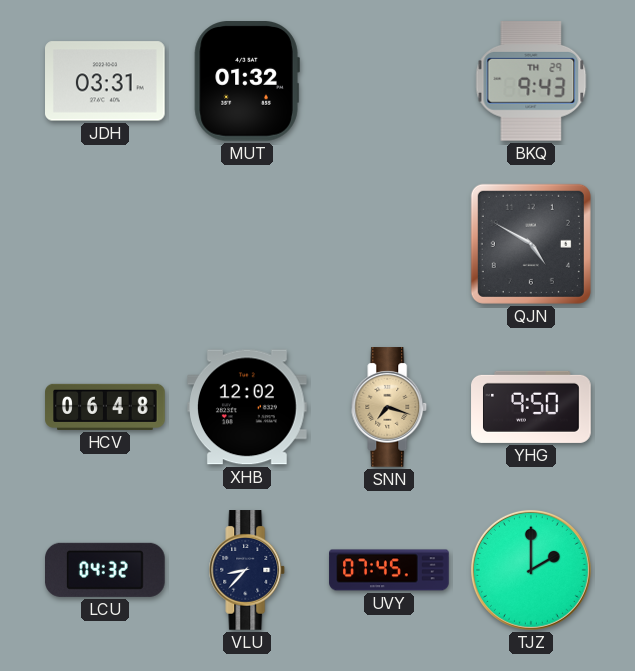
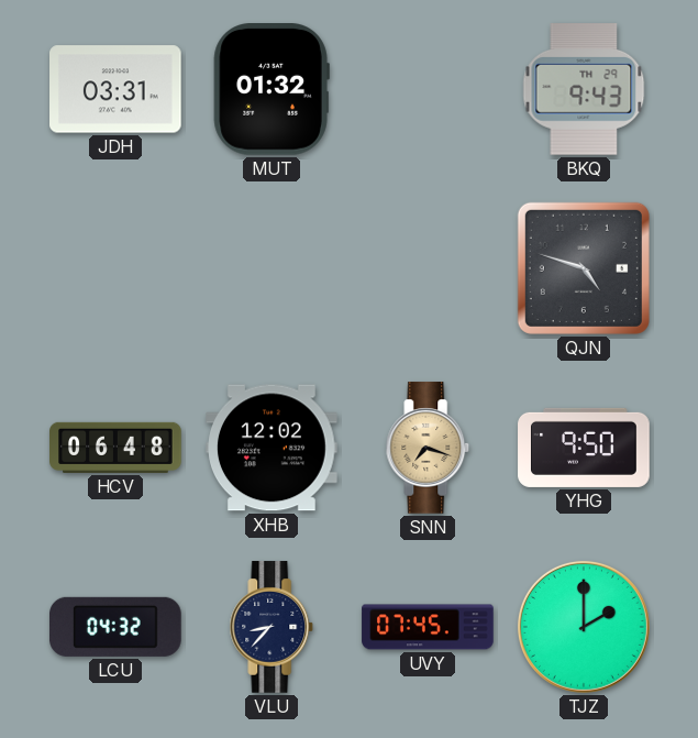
QJN: 4:50 -> 4:48 (584, 268)
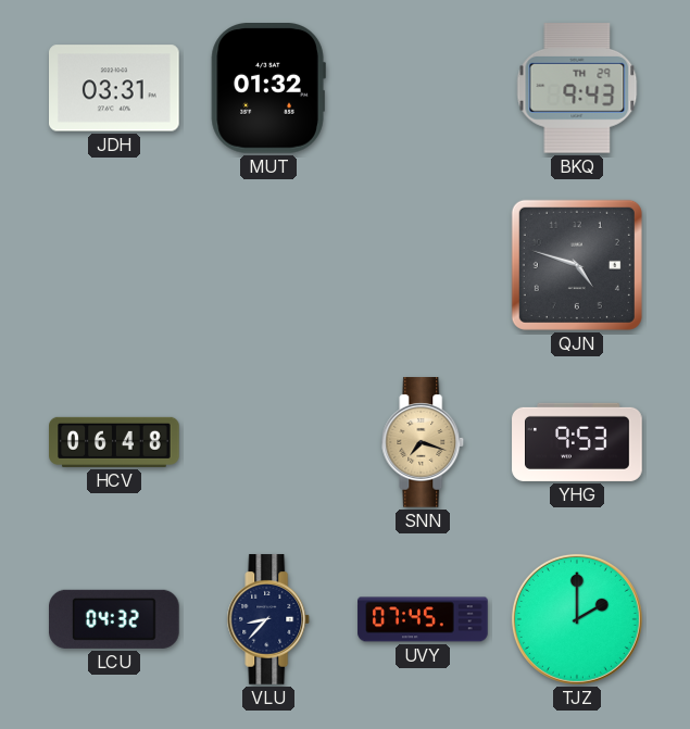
XHB: 12:02 -> none (273, 448)
YHG: 9:50 -> 9:53 (577, 442)
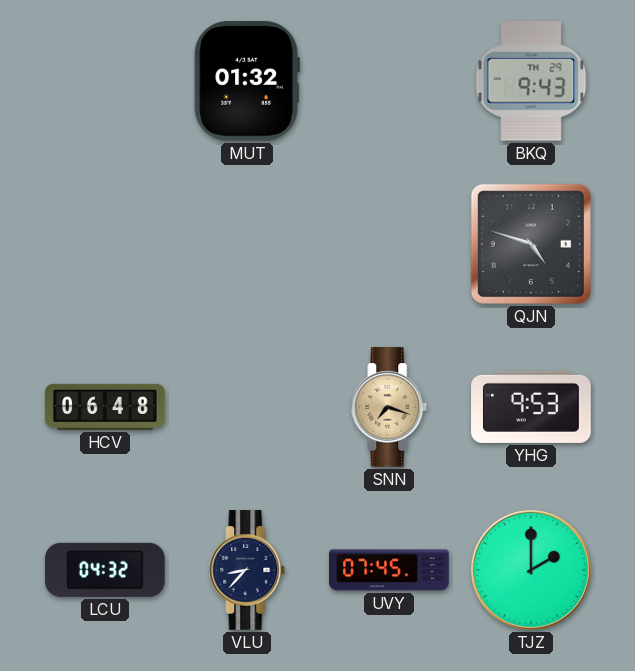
JDH: 03:31 -> none (115, 88)
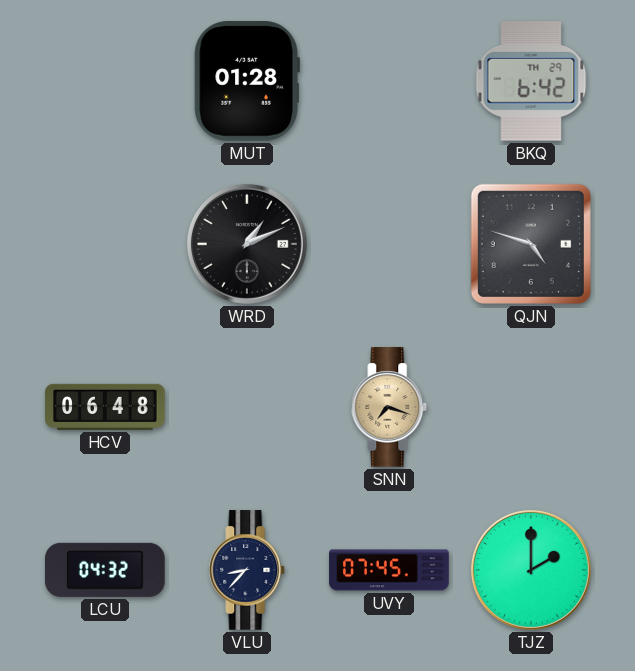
MUT: 01:32 -> 01:28 (247, 82)
BKQ: 9:43 -> 6:42 (531, 82)
WRD: none -> 1:11 (247, 244)
YHG: 9:53 -> none (531, 407)
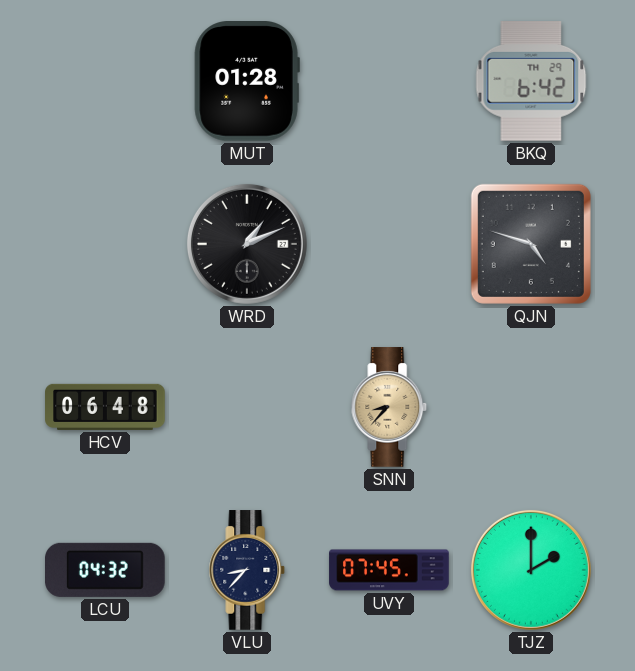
SNN: 7:18 -> 8:37 (389, 407)
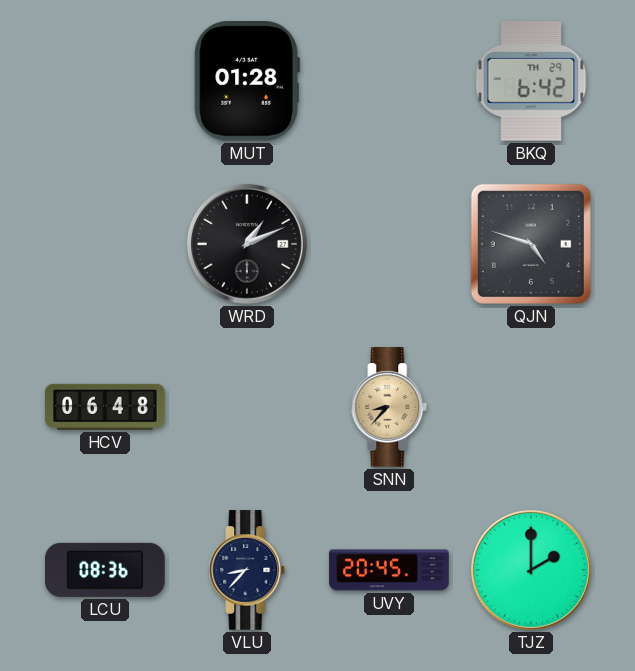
LCU: 04:32 -> 08:36 (106, 570)
UVY: 07:45 -> 20:45 (389, 570)
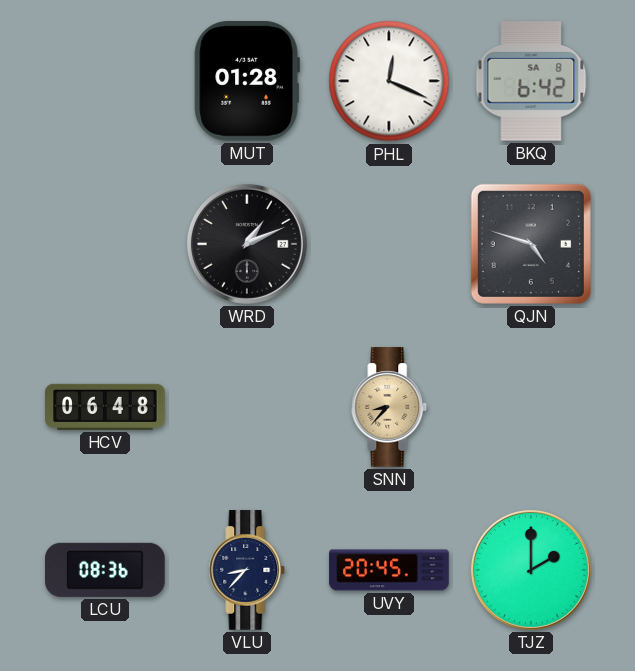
PHL: none -> 12:19 (389, 81)
BKQ date: TH 29 -> SA 8 (531, 82)
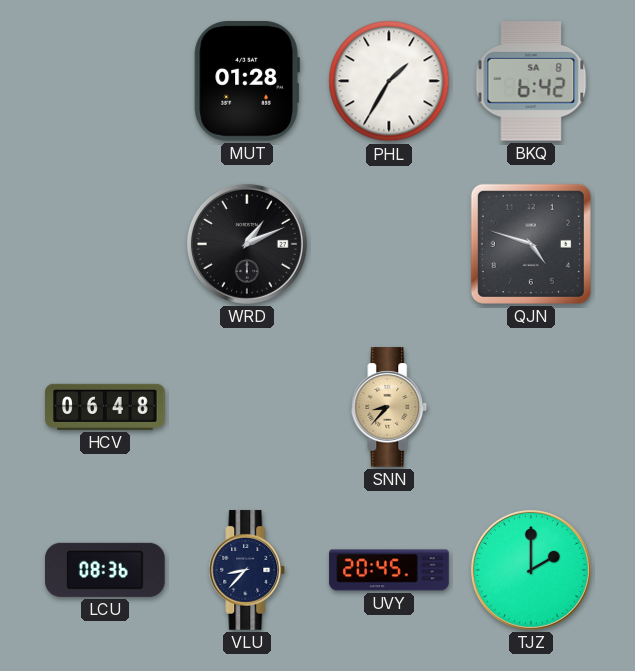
PHL: 12:19 -> 1:35 (389, 81)
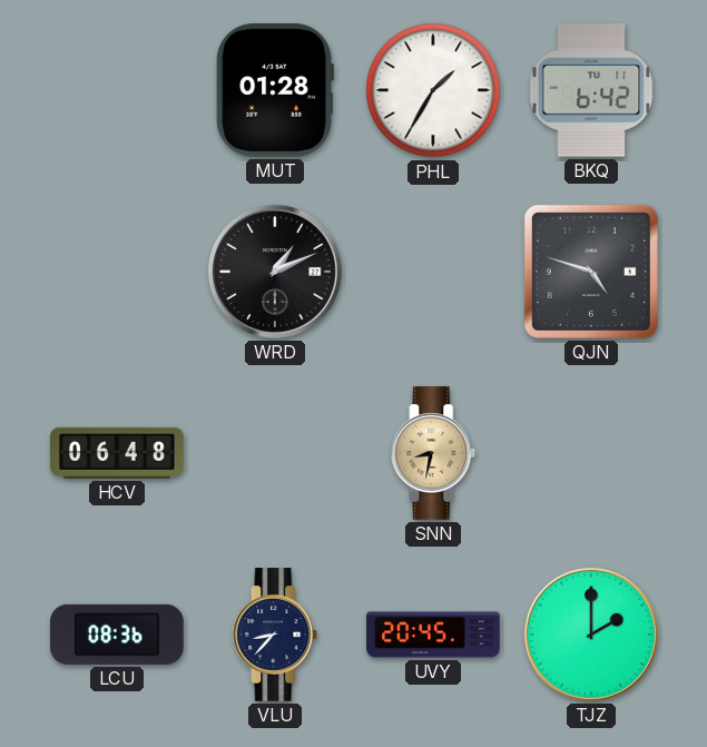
BKQ date: SA 8 -> TU 11 (591, 91)
SNN: 8:37 -> 8:32 (433, 453)
